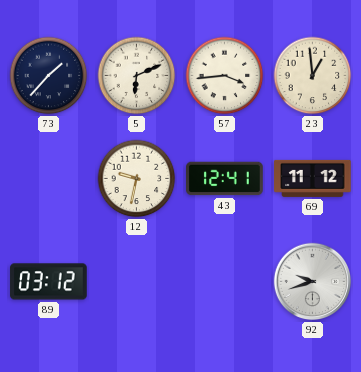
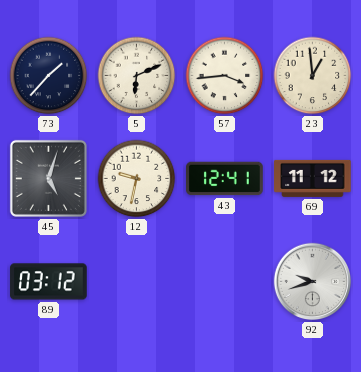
45: none -> 5:03 (48, 178)
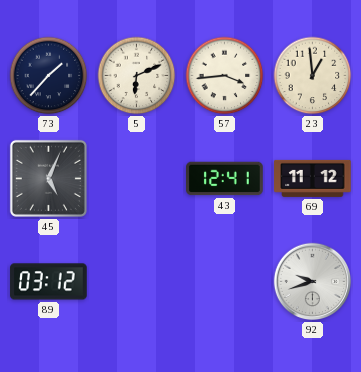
45: 5:03 -> 5:04 (48, 178)
12: 9:32 -> none (137, 179)
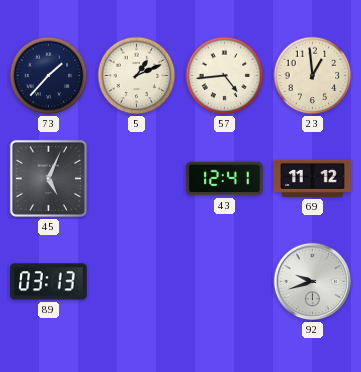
5: 6:11 -> 1:11 (137, 76)
57: 3:44 -> 4:44 (225, 76)
89: 03:12 -> 03:13 (49, 282)
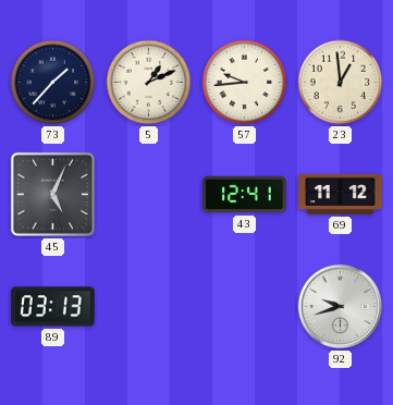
57: 4:44 -> 9:44 (245, 83)
